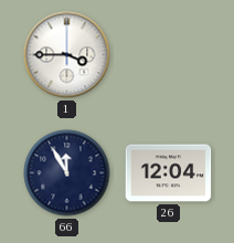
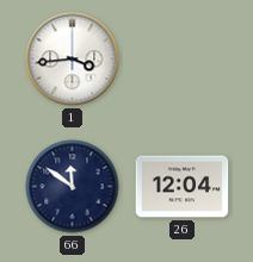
1: 3:45 -> 3:44 (73, 60)
66: 11:55 -> 11:51 (73, 187)
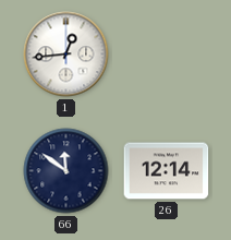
1: 3:44 -> 12:44 (66, 55)
26: 12:04 -> 12:14 (167, 171)
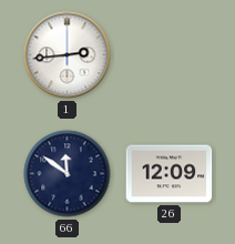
1: 12:44 -> 2:44 (68, 55)
26: 12:14 -> 12:09 (170, 174)
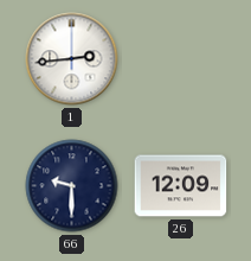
66: 11:51 -> 9:30 (72, 186)
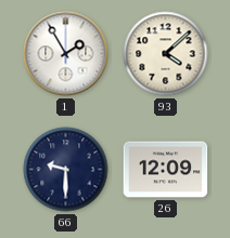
1: 2:44 -> 1:55 (66, 54)
93: none -> 4:08 (166, 54)
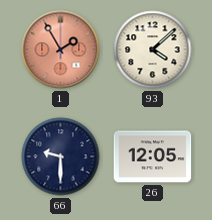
1 dial: white -> salmon (61, 50)
26: 12:09 -> 12:05 (153, 157)
